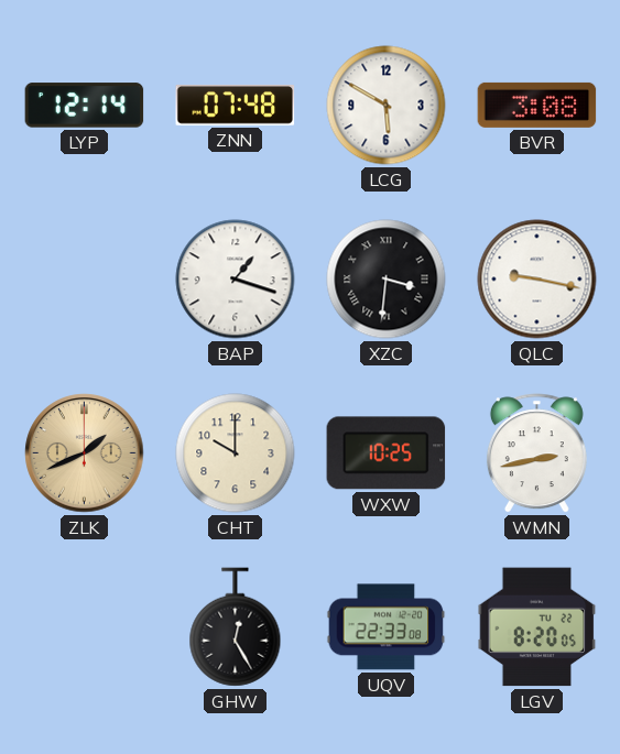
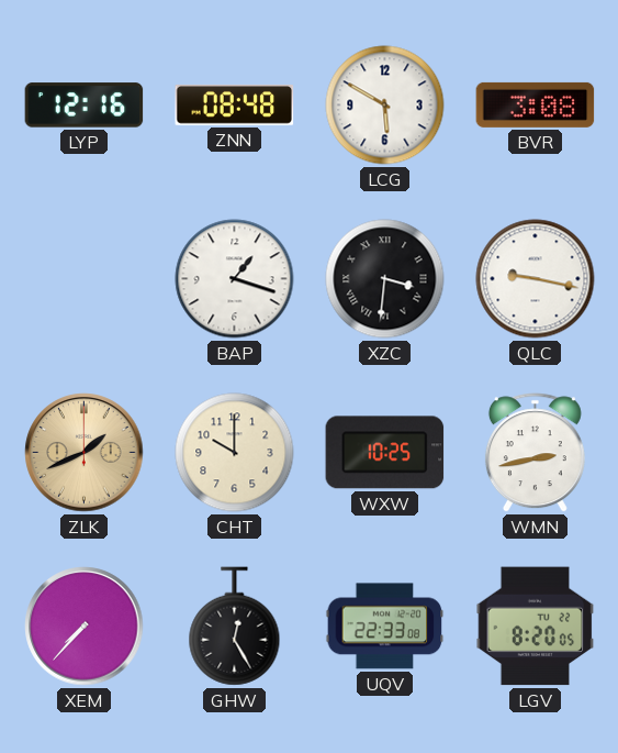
LYP: 12:14 -> 12:16 (85, 106)
ZNN: 07:48 -> 08:48 (235, 106)
XEM: none -> 7:37 (85, 627)
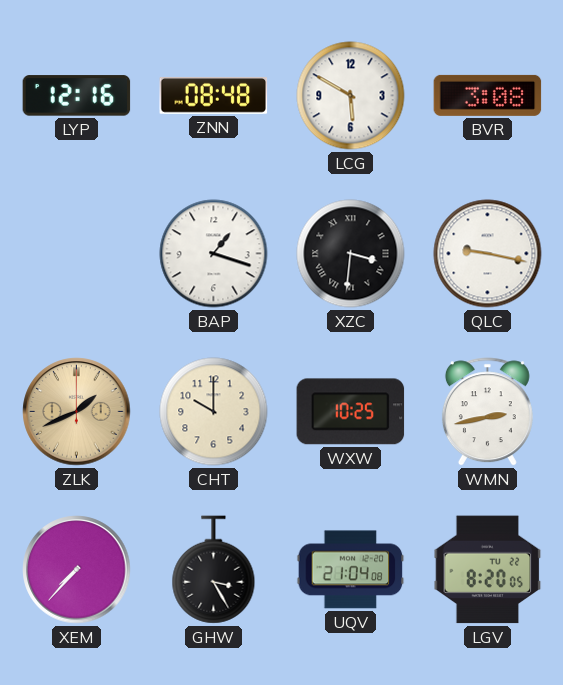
GHW: 12:25 -> 3:25 (214, 570)
UQV: 22:33 -> 21:04 (351, 570)
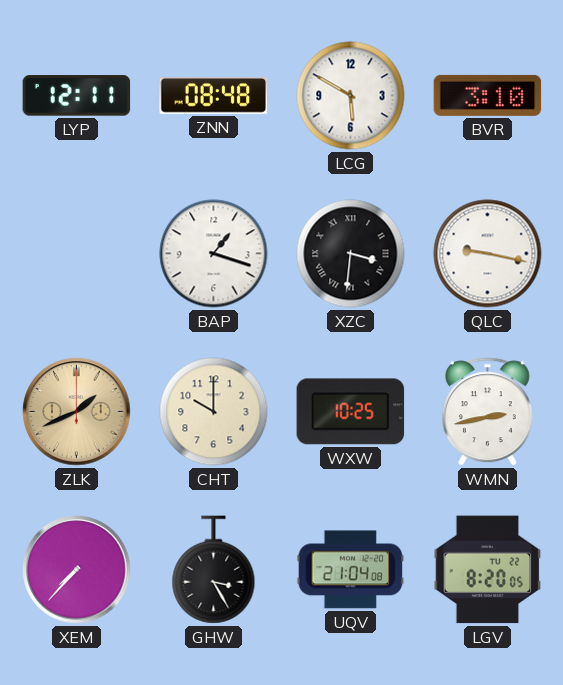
LYP: 12:16 -> 12:11 (77, 96)
BVR: 3:08 -> 3:10 (488, 95)
